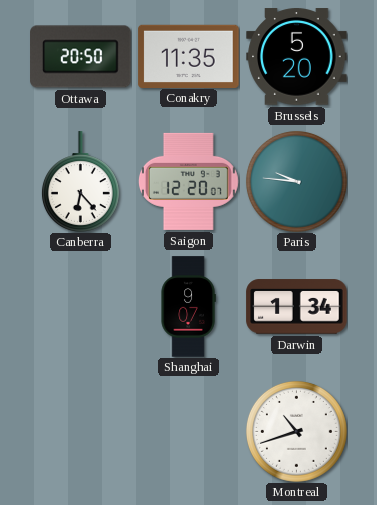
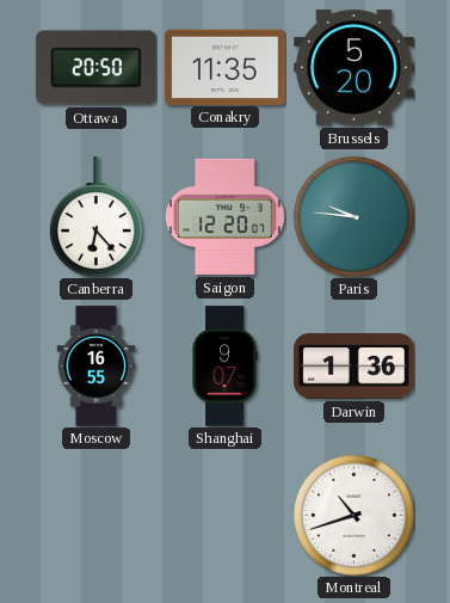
Moscow: none -> 16:55 (97, 367)
Darwin: 1:34 -> 1:36 (355, 367)
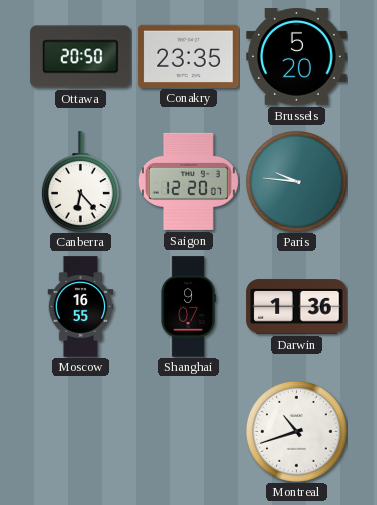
Conakry: 11:35 -> 23:35 (189, 56)
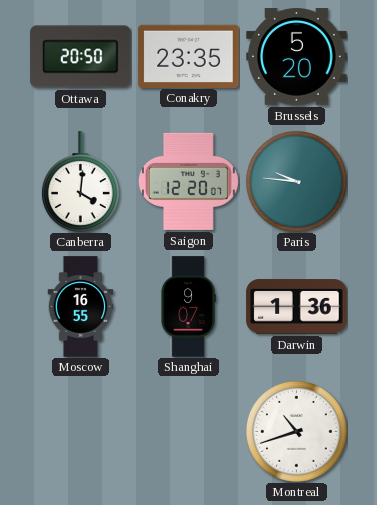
Canberra: 6:23 -> 4:01 (80, 182)
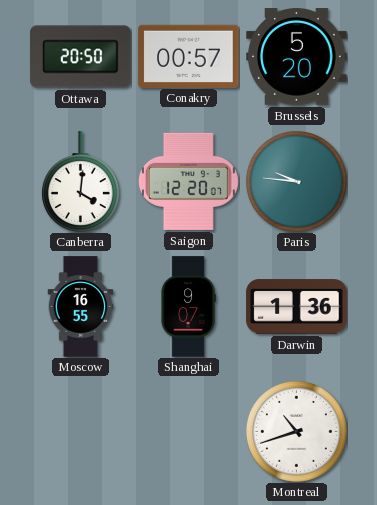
Conakry: 23:35 -> 00:57 (189, 56)
